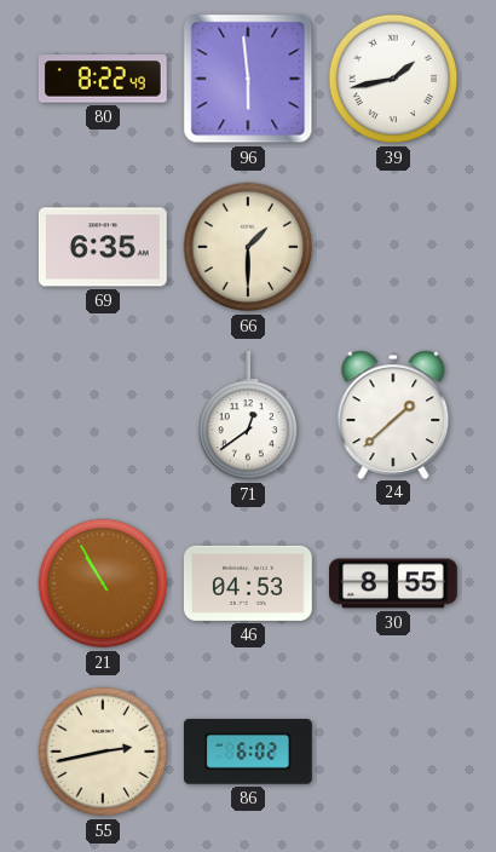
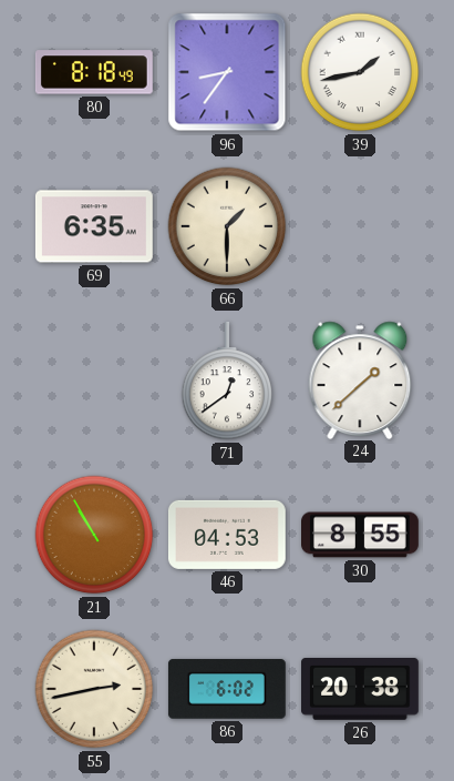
80: 8:22 -> 8:18 (94, 72)
96: 5:59 -> 8:36 (227, 72)
26: none -> 20:38 (361, 689)
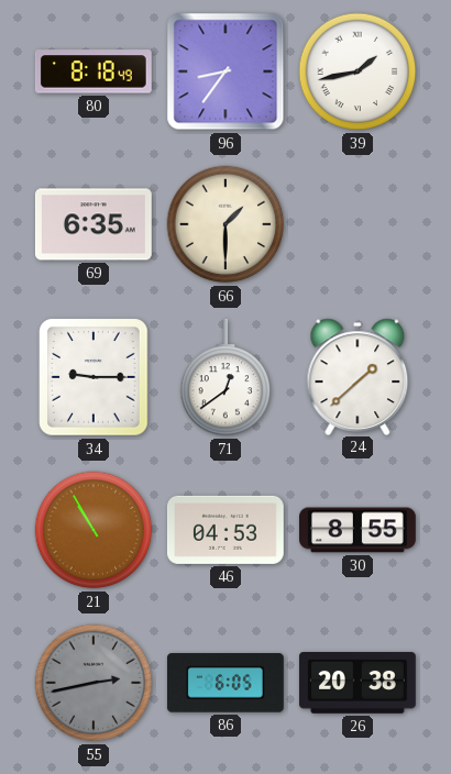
34: none -> 9:15 (94, 377)
55 dial: cream -> grey (94, 683)
86: 6:02 -> 6:05 (226, 683)
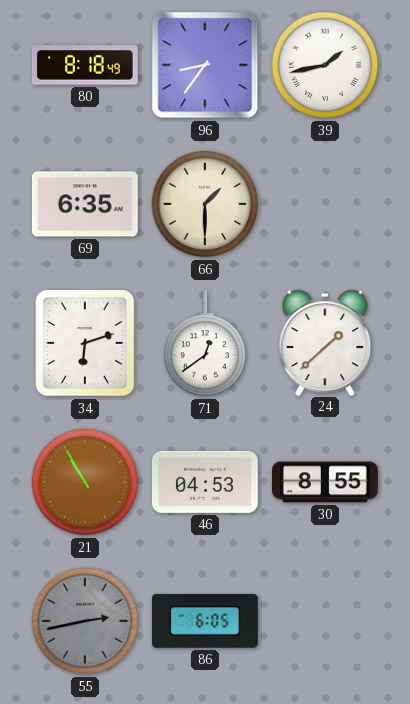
34: 9:15 -> 6:12 (85, 343)
26: 20:38 -> none (359, 683)
